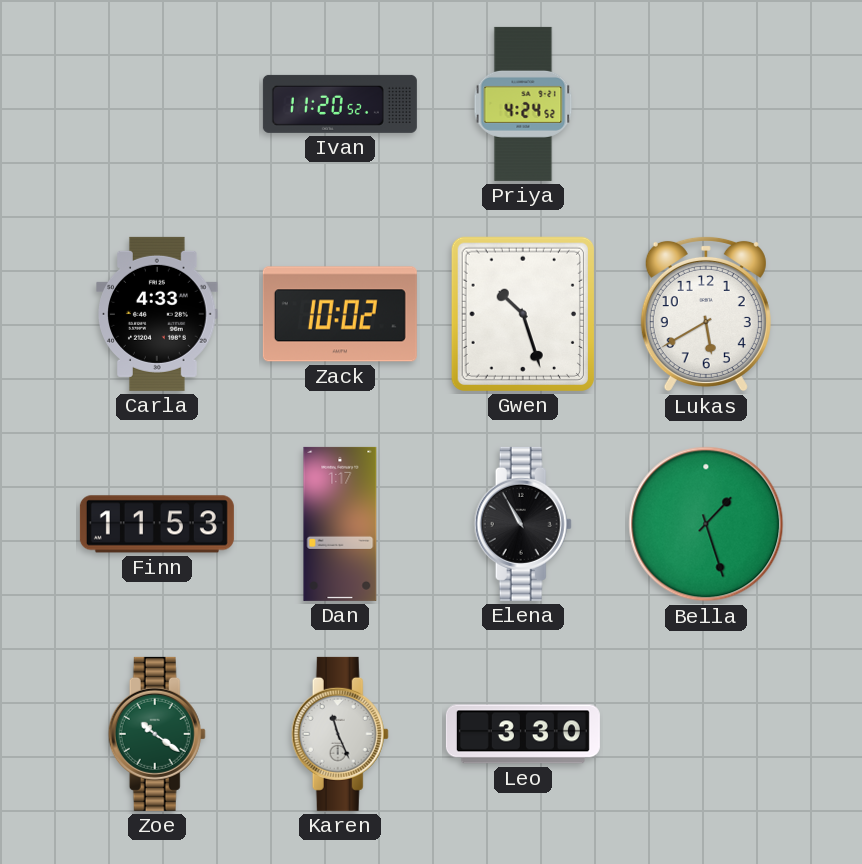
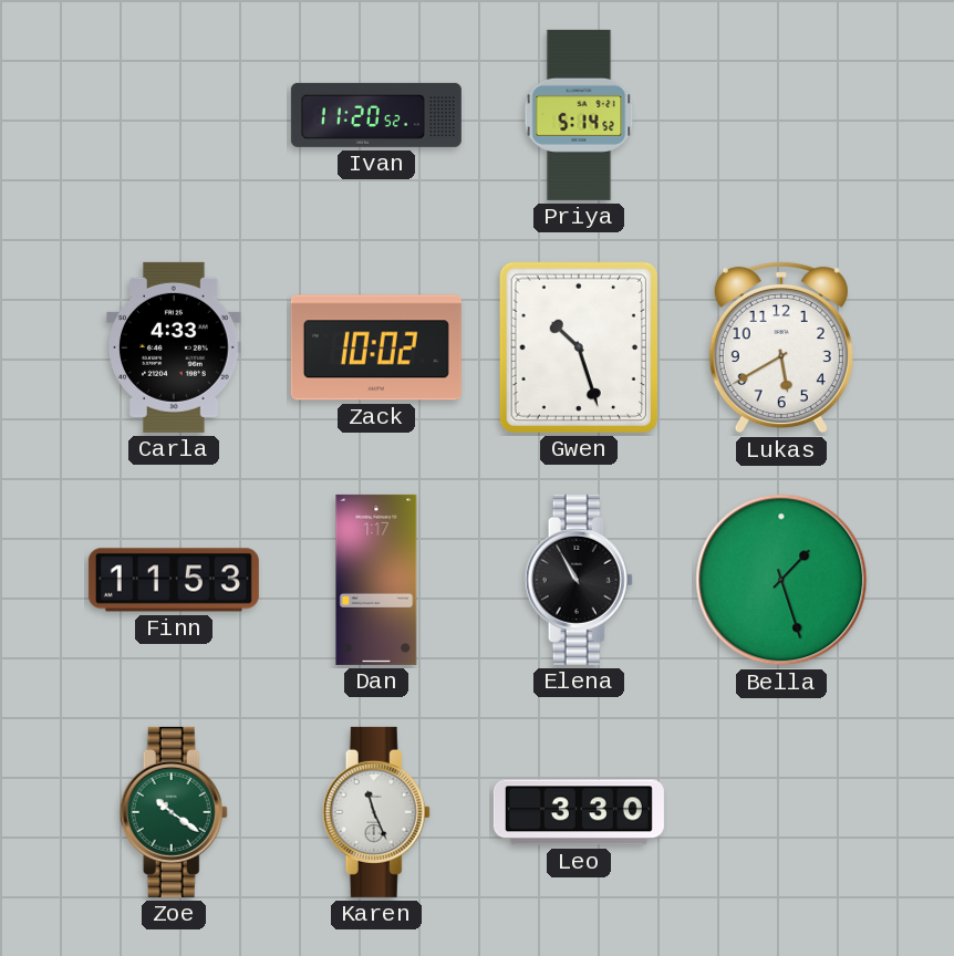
Priya: 4:24 -> 5:14 (579, 115)
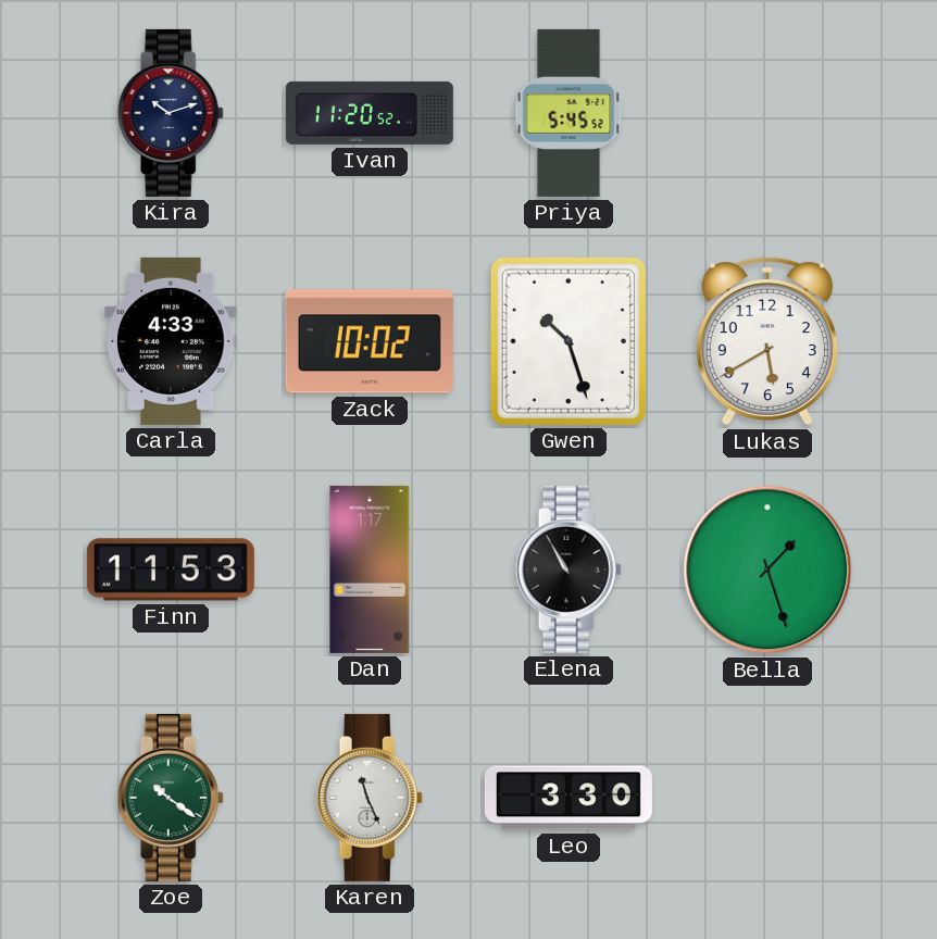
Kira: none -> 10:12 (171, 113)
Priya: 5:14 -> 5:45 (569, 113)
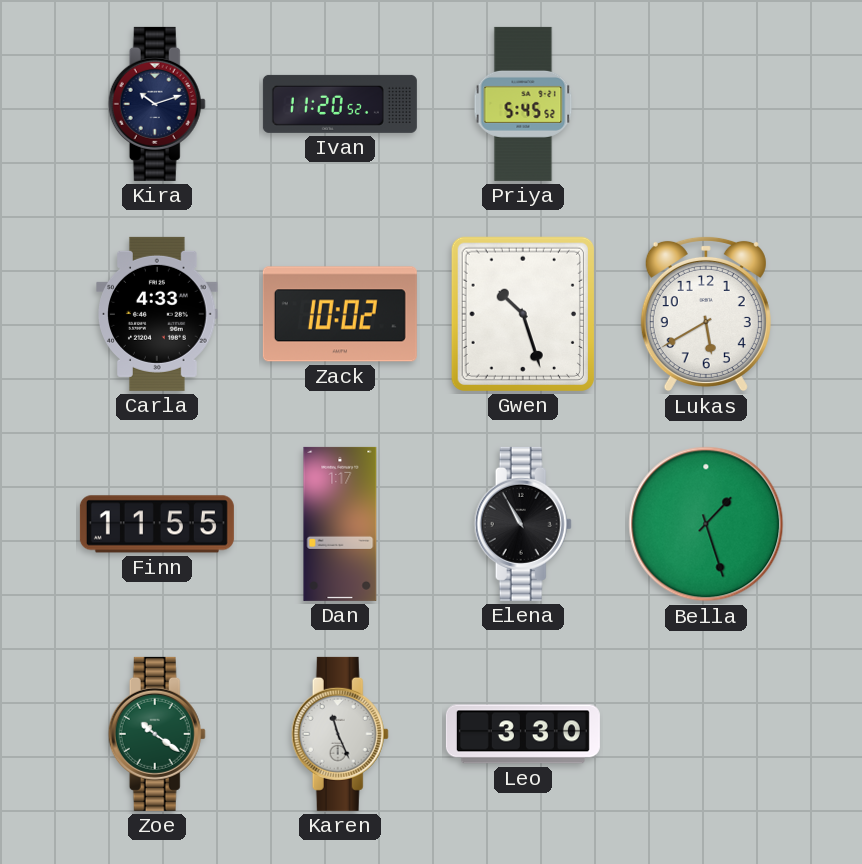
Finn: 11:53 -> 11:55 (157, 524)
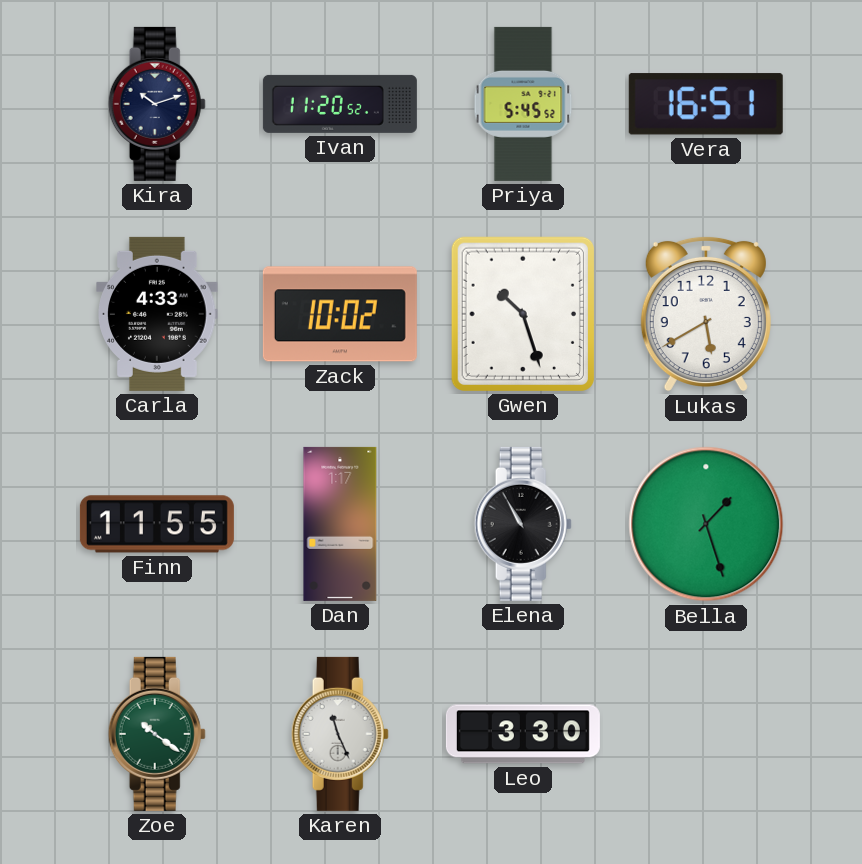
Vera: none -> 16:51 (706, 104)
